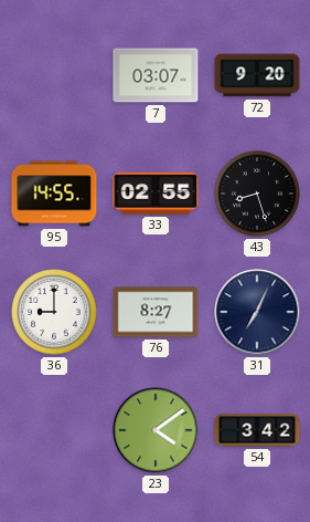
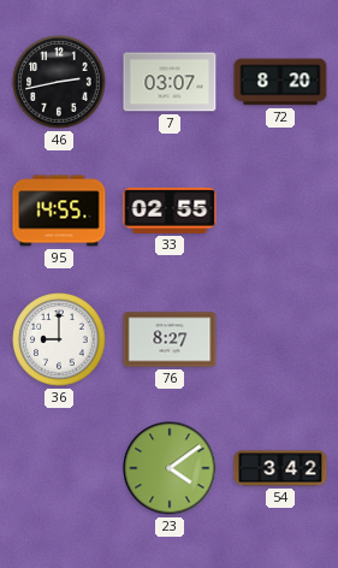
46: none -> 2:43 (59, 82)
72: 9:20 -> 8:20 (280, 82)
43: 8:27 -> none (257, 194)
31: 7:04 -> none (257, 312)
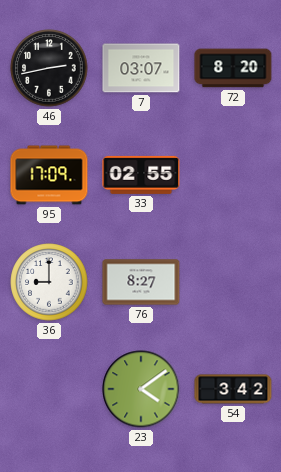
95: 14:55 -> 17:09 (49, 175)
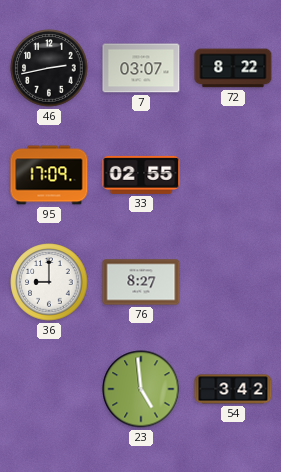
72: 8:20 -> 8:22 (233, 68)
23: 4:09 -> 4:59 (141, 389)
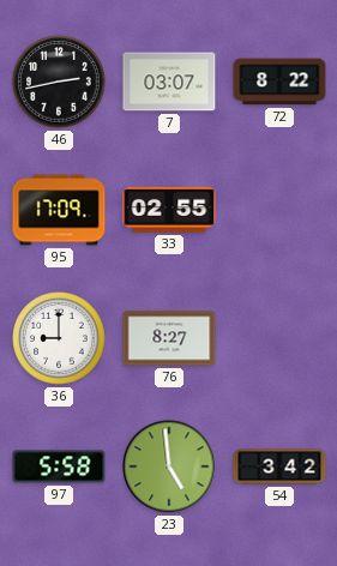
97: none -> 5:58 (59, 466)
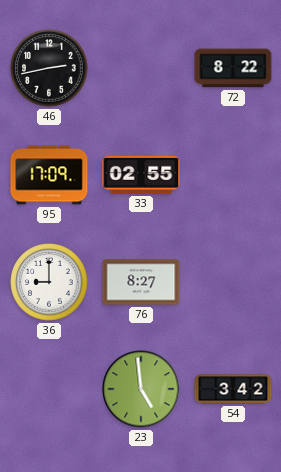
7: 03:07 -> none (169, 82)
97: 5:58 -> none (59, 466)
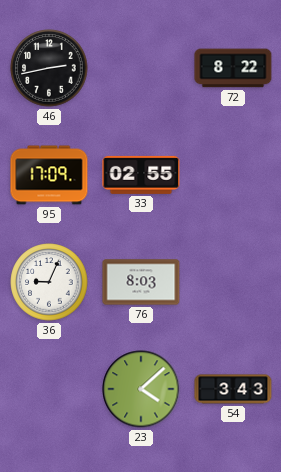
36: 9:00 -> 9:04 (49, 282)
76: 8:27 -> 8:03 (141, 282)
23: 4:59 -> 4:08 (141, 389)
54: 3:42 -> 3:43 (233, 389)
